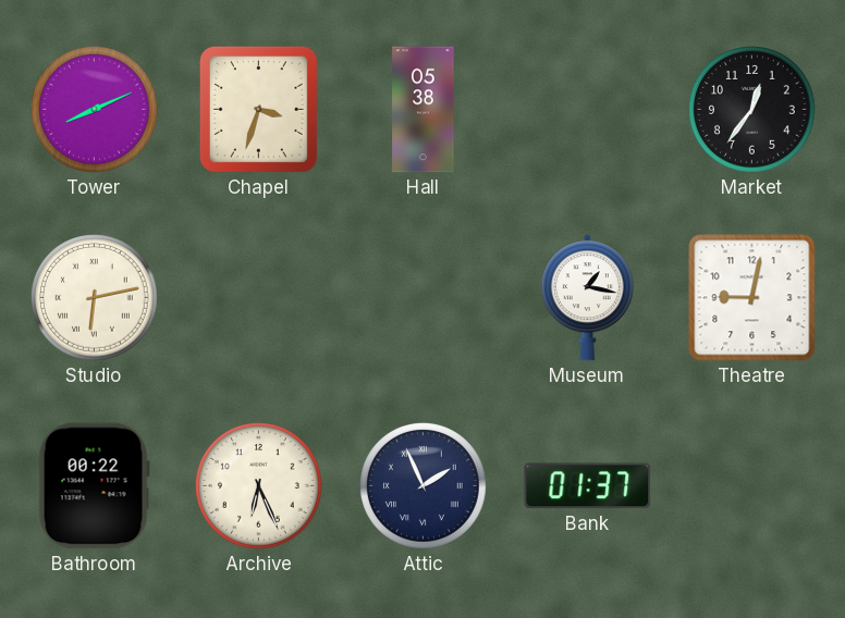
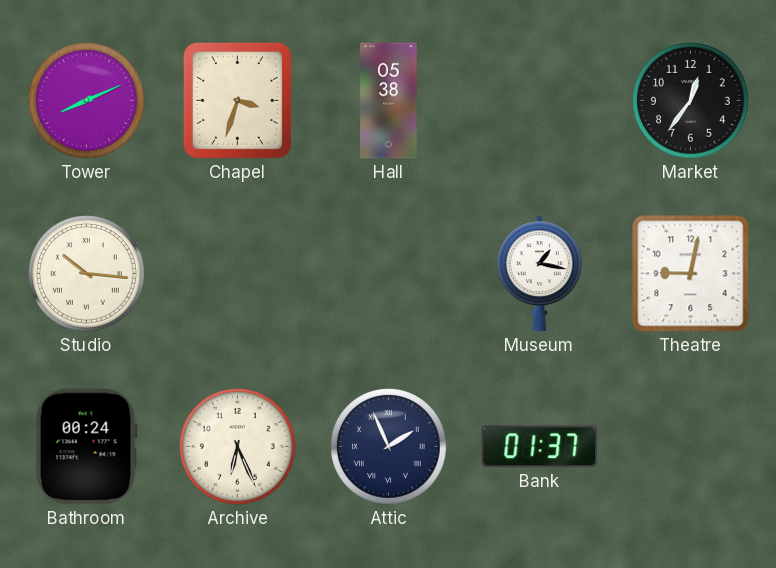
Studio: 6:13 -> 10:16 (87, 274)
Bathroom: 00:22 -> 00:24 (86, 447)
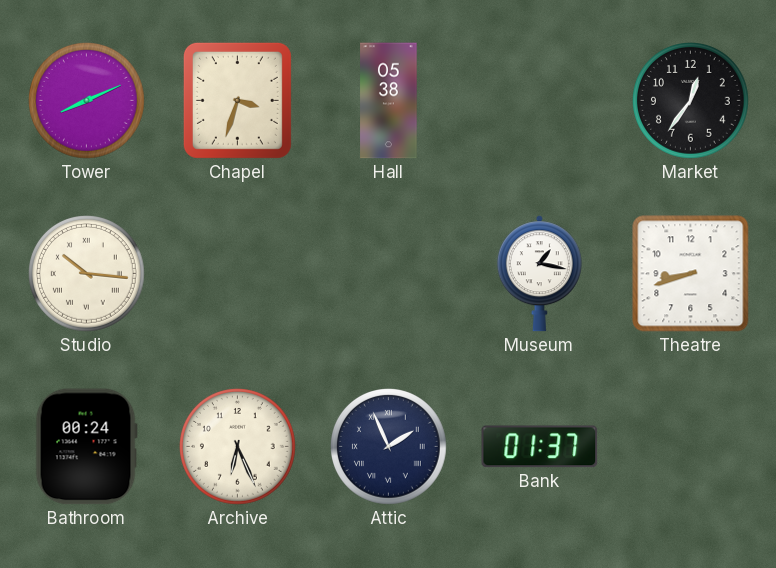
Theatre: 9:02 -> 8:42 (691, 274)
